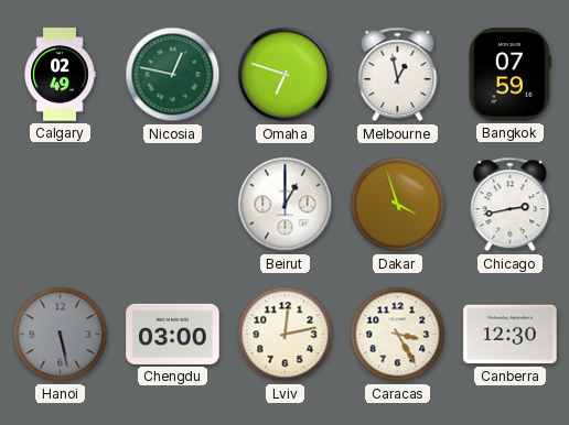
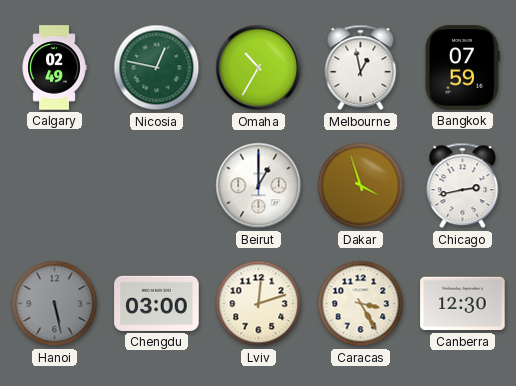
Omaha: 6:48 -> 10:35 (259, 68)
Lviv: 12:13 -> 12:12 (259, 304)
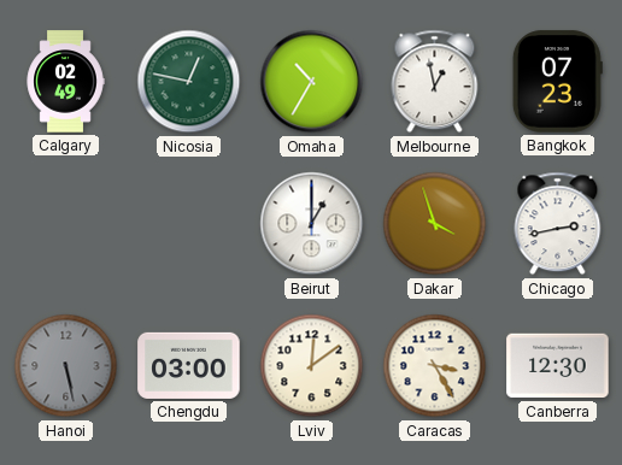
Bangkok: 07:59 -> 07:23 (557, 82)
Lviv: 12:12 -> 12:09 (312, 366)
